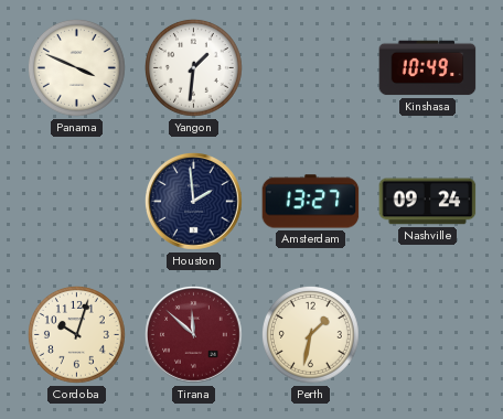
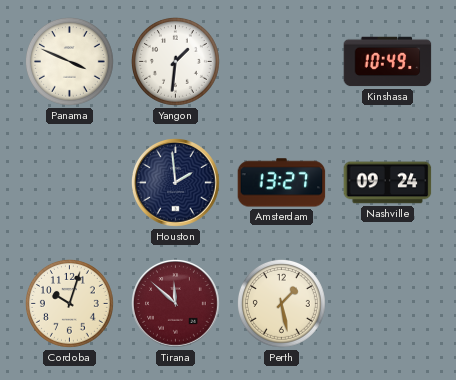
Perth: 1:32 -> 1:28 (281, 303)
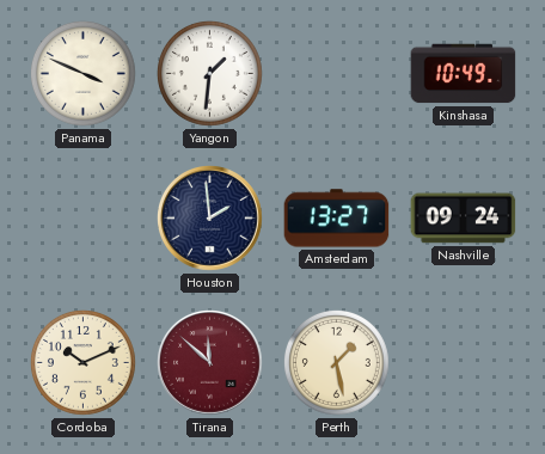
Cordoba: 10:03 -> 10:11 (82, 362)
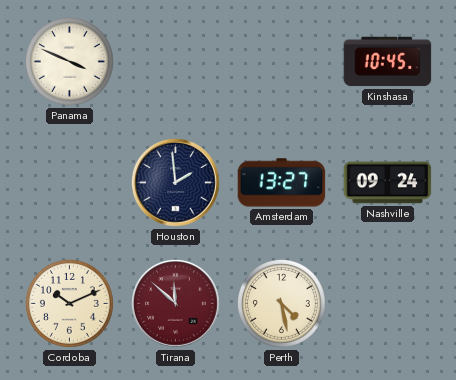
Yangon: 1:31 -> none (209, 73)
Kinshasa: 10:49 -> 10:45 (388, 62)
Perth: 1:28 -> 4:28 (281, 303)
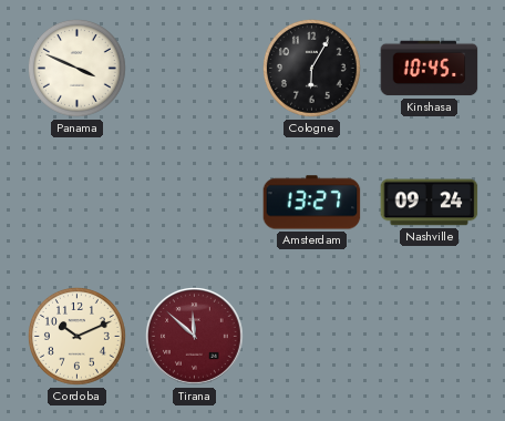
Cologne: none -> 6:05 (311, 68)
Houston: 1:59 -> none (176, 183)
Perth: 4:28 -> none (281, 303)
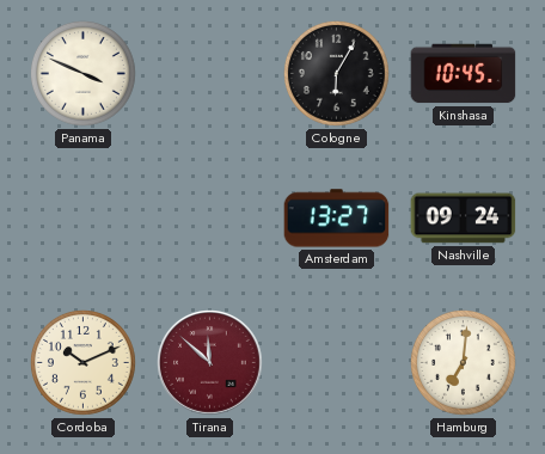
Hamburg: none -> 7:01 (463, 362)
